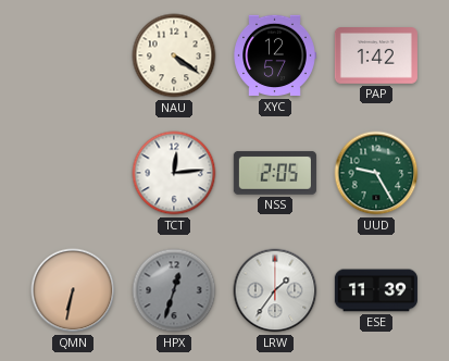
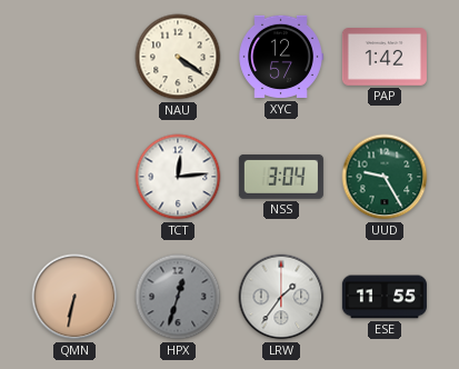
NSS: 2:05 -> 3:04 (281, 177)
ESE: 11:39 -> 11:55 (385, 297)
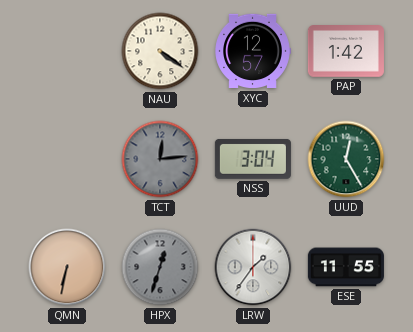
TCT dial: white -> grey (160, 159)
UUD: 9:25 -> 12:25 (346, 159)
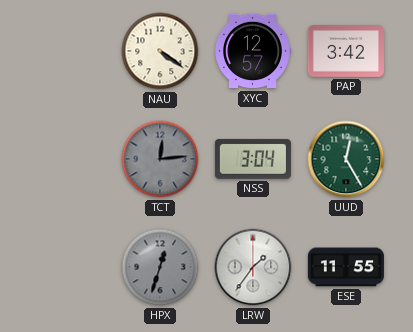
PAP: 1:42 -> 3:42 (346, 52)
QMN: 6:32 -> none (67, 267)
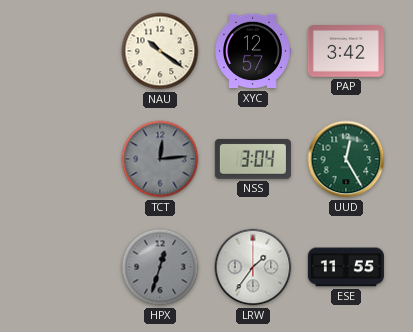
NAU: 4:21 -> 10:21 (160, 51)
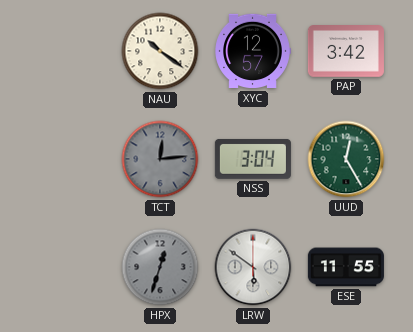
LRW: 1:36 -> 5:51 (253, 267)
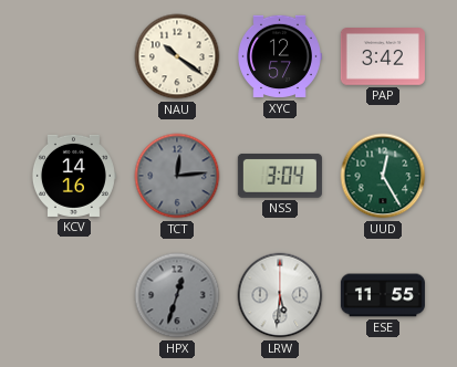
KCV: none -> 14:16 (73, 176)
LRW: 5:51 -> 5:31 (280, 295)
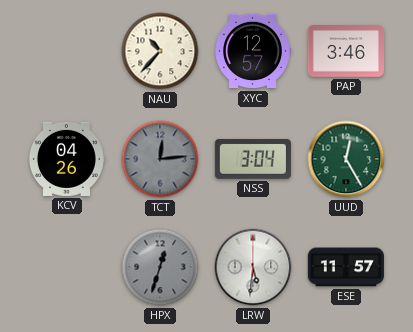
NAU: 10:21 -> 10:37 (160, 51)
PAP: 3:42 -> 3:46 (346, 52)
KCV: 14:16 -> 04:26 (66, 159)
ESE: 11:55 -> 11:57 (346, 267)
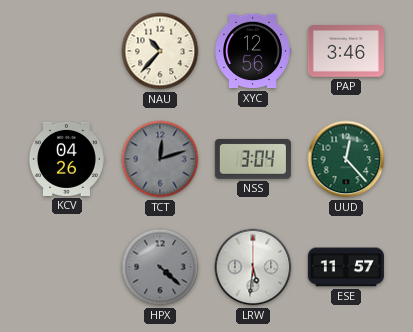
XYC: 12:57 -> 12:56 (253, 51)
TCT: 12:14 -> 12:12 (160, 159)
UUD: 12:25 -> 12:23 (346, 159)
HPX: 12:33 -> 4:22 (160, 267)
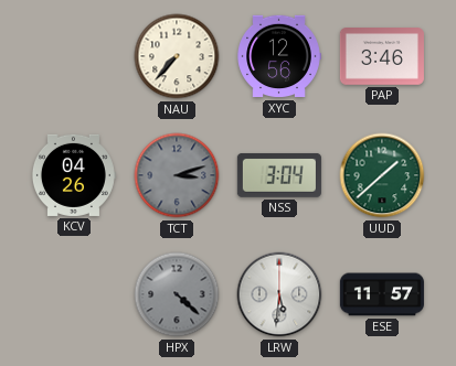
NAU: 10:37 -> 7:37 (177, 56)
TCT: 12:12 -> 3:12 (177, 175)
UUD: 12:23 -> 1:38 (382, 175)
